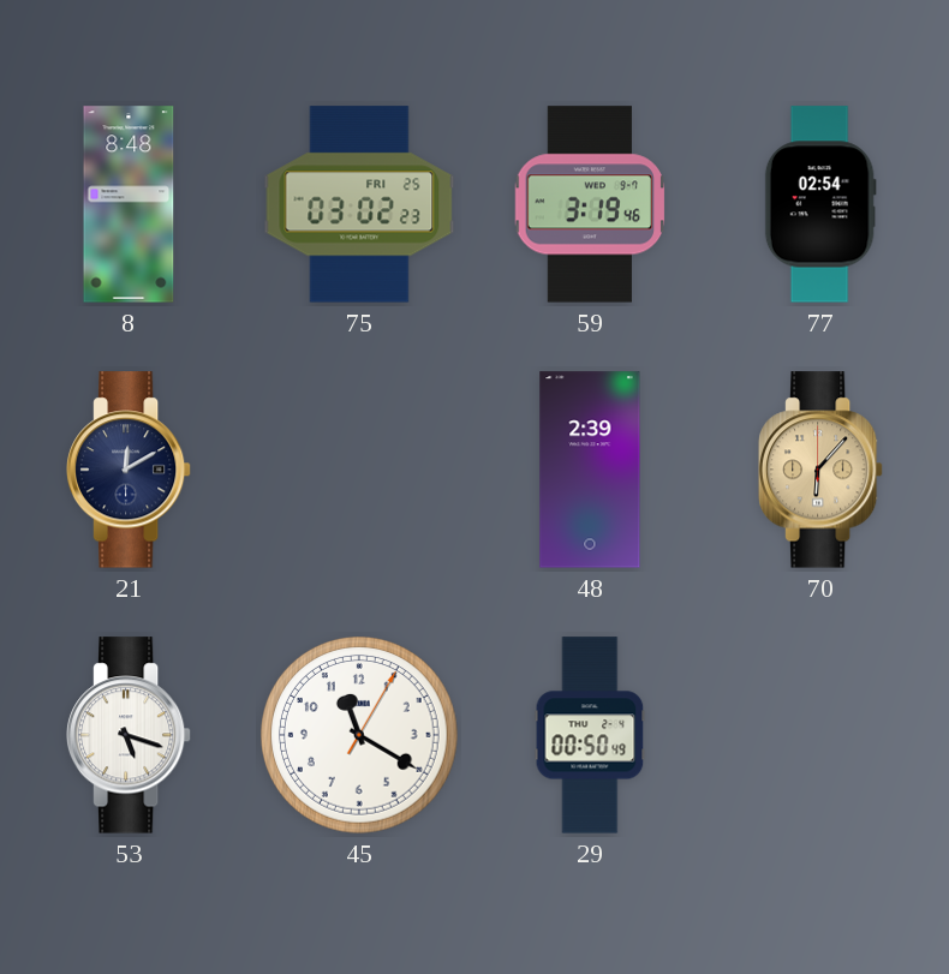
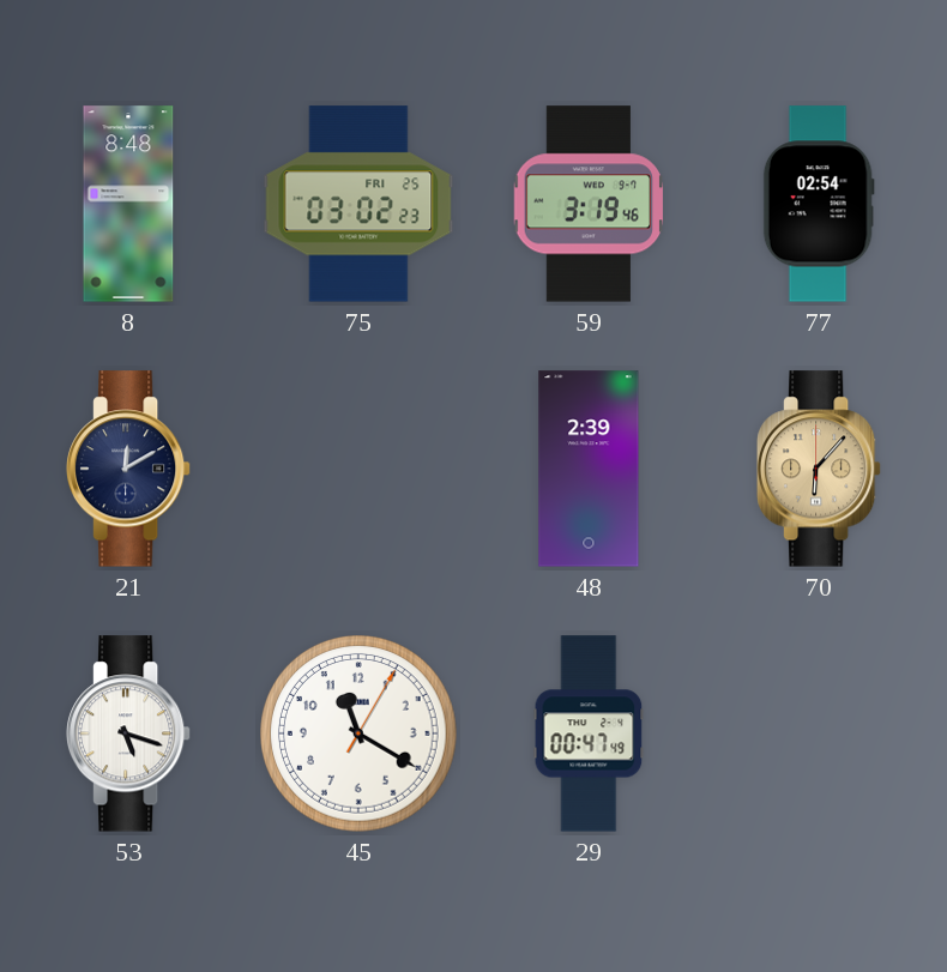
29: 00:50 -> 00:47 (589, 733)
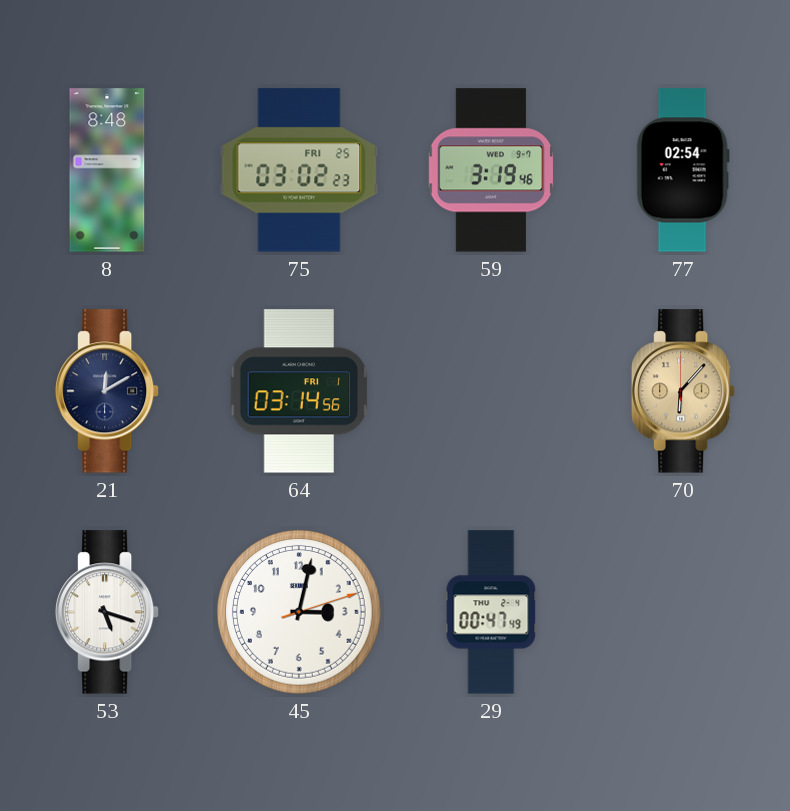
64: none -> 03:14 (299, 391)
48: 2:39 -> none (589, 469)
45: 11:20 -> 3:02 (299, 612)
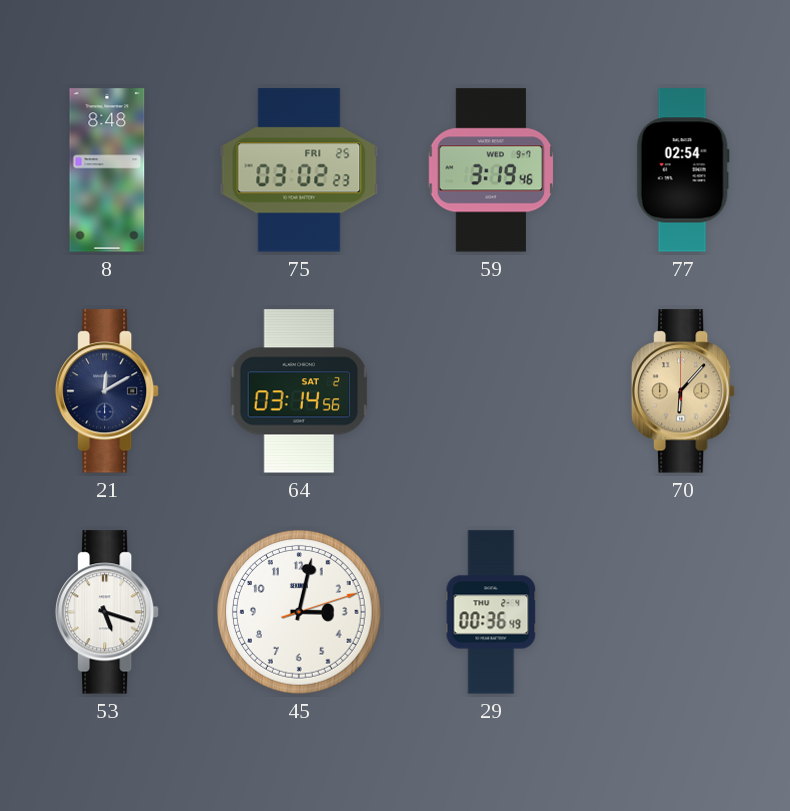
64 date: FRI 1 -> SAT 2 (299, 391)
29: 00:47 -> 00:36 (491, 612)
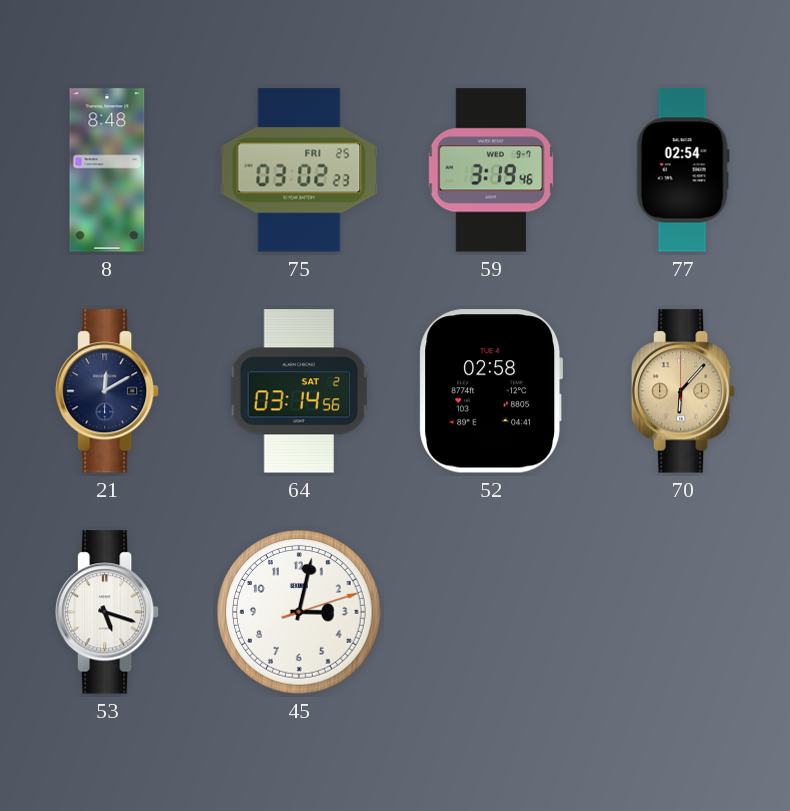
52: none -> 02:58 (491, 391)
29: 00:36 -> none (491, 612)
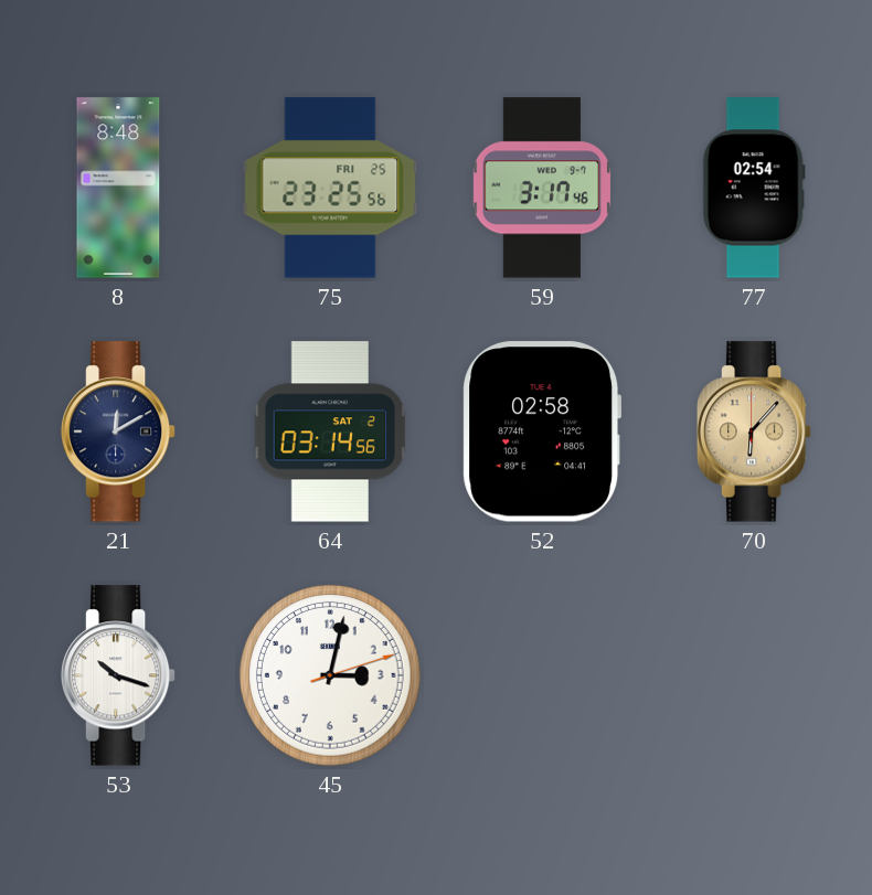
75: 03:02 -> 23:25 (330, 188)
59: 3:19 -> 3:17 (542, 188)
53: 5:18 -> 10:18 (118, 675)
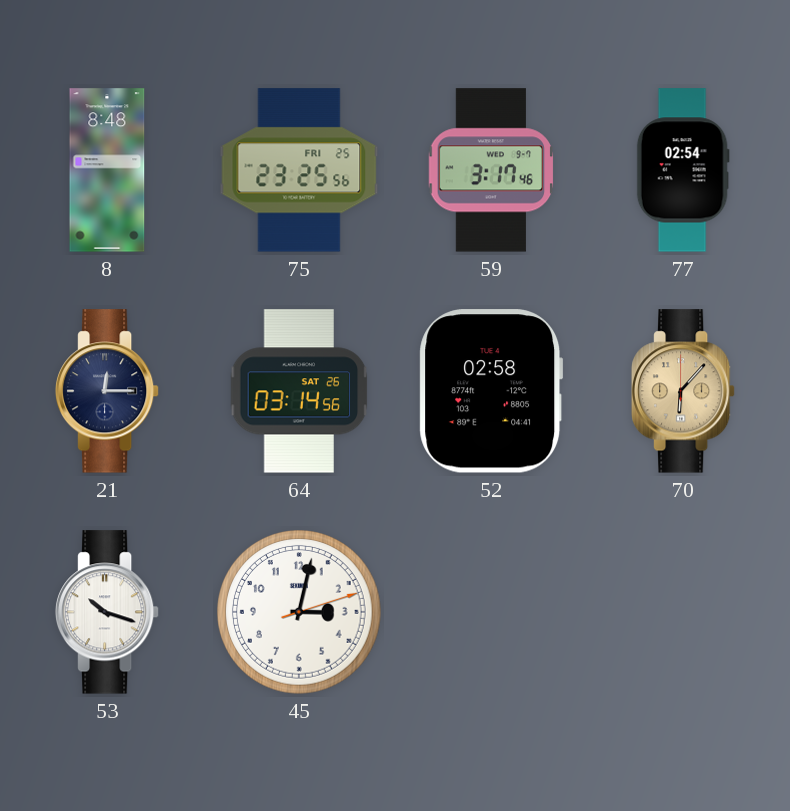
21: 12:10 -> 12:15 (107, 391)
64 date: SAT 2 -> SAT 26 (299, 391)
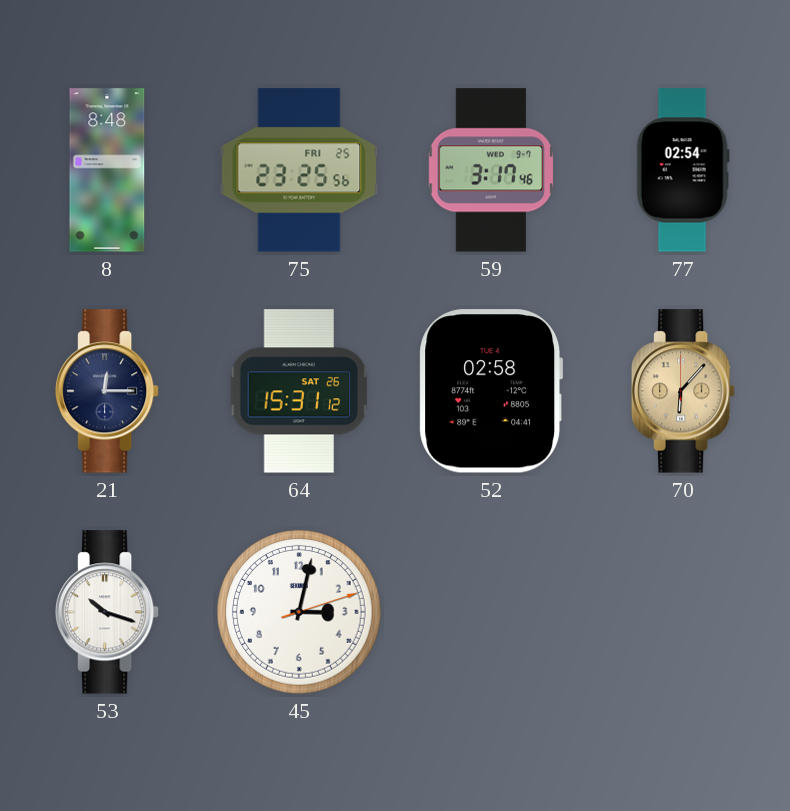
64: 03:14 -> 15:31 (299, 391)
